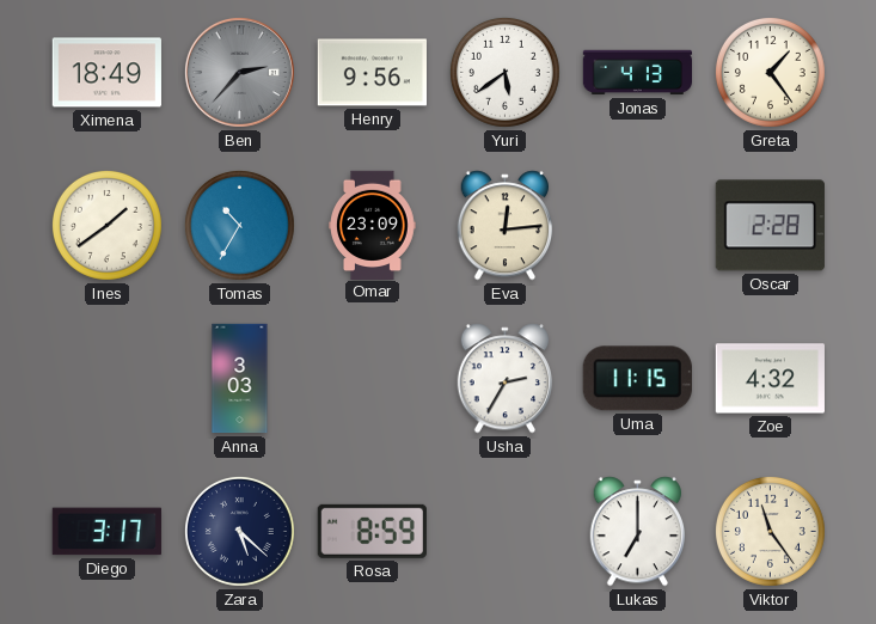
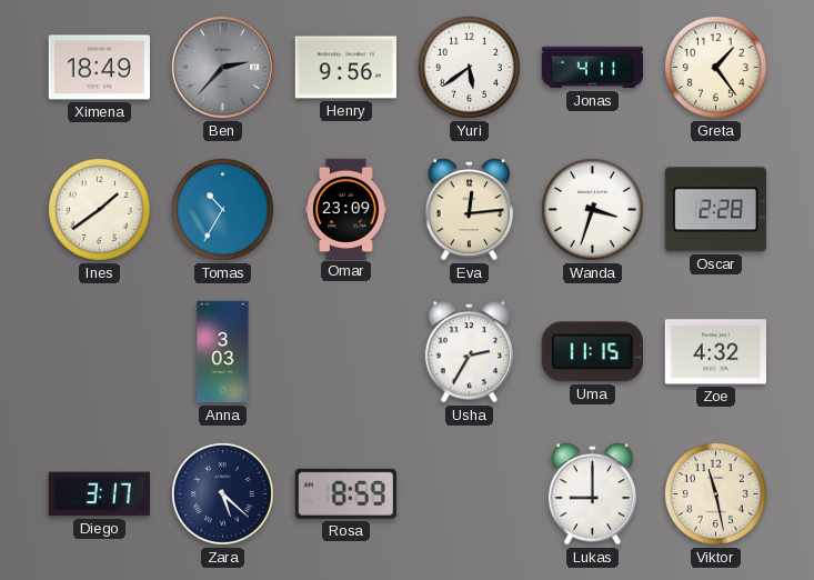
Jonas: 4:13 -> 4:11 (592, 68)
Wanda: none -> 3:33 (592, 209)
Lukas: 7:00 -> 9:00 (593, 494)
Viktor: 11:24 -> 11:28 (715, 493)
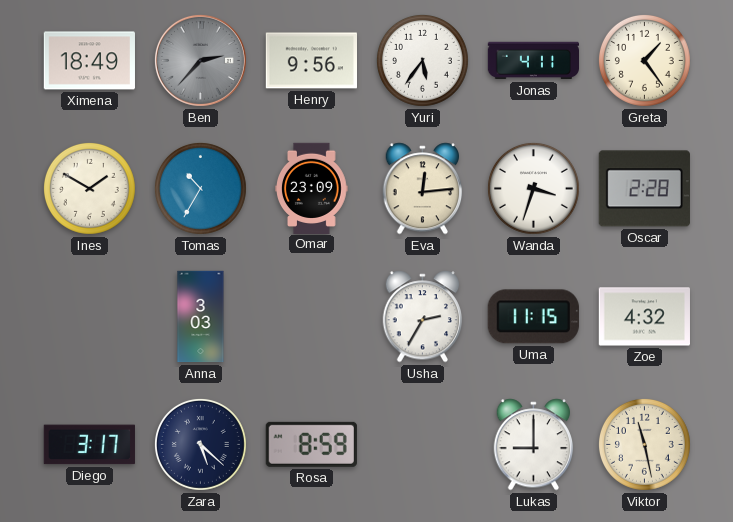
Yuri: 5:39 -> 5:36 (422, 60)
Ines: 1:39 -> 1:50 (89, 188)
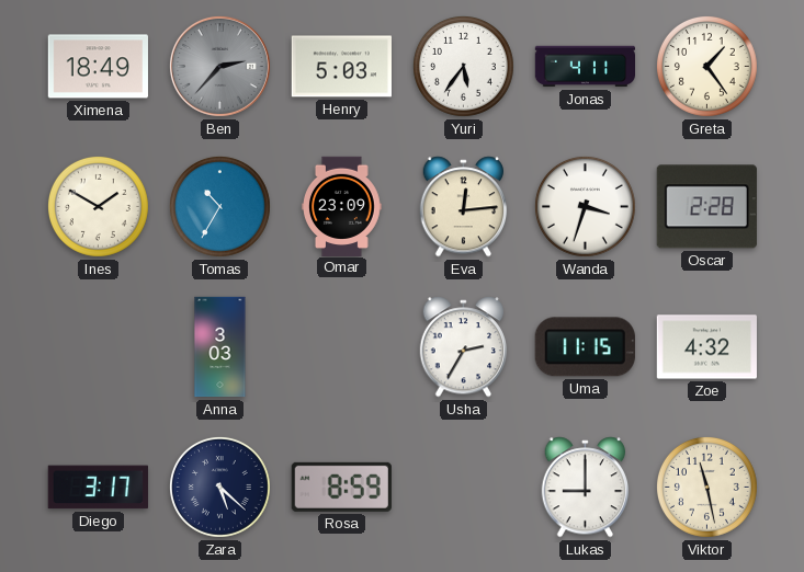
Henry: 9:56 -> 5:03 (341, 67)
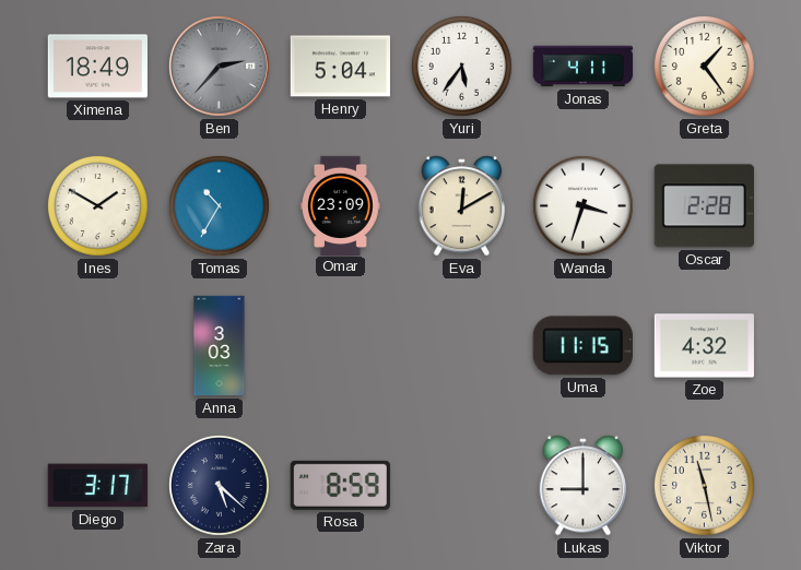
Henry: 5:03 -> 5:04 (340, 67)
Eva: 12:14 -> 12:10 (462, 206)
Usha: 2:35 -> none (464, 347)
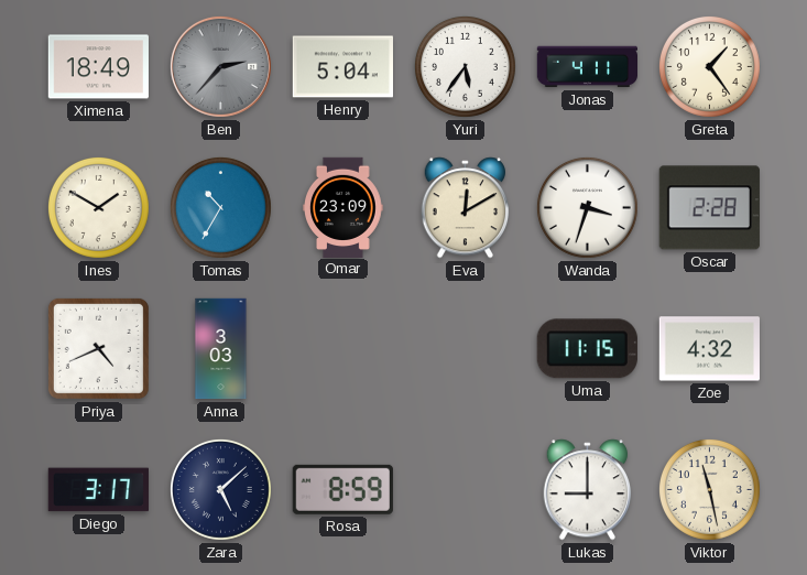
Priya: none -> 4:41 (98, 348)
Zara: 5:22 -> 5:08 (220, 489)
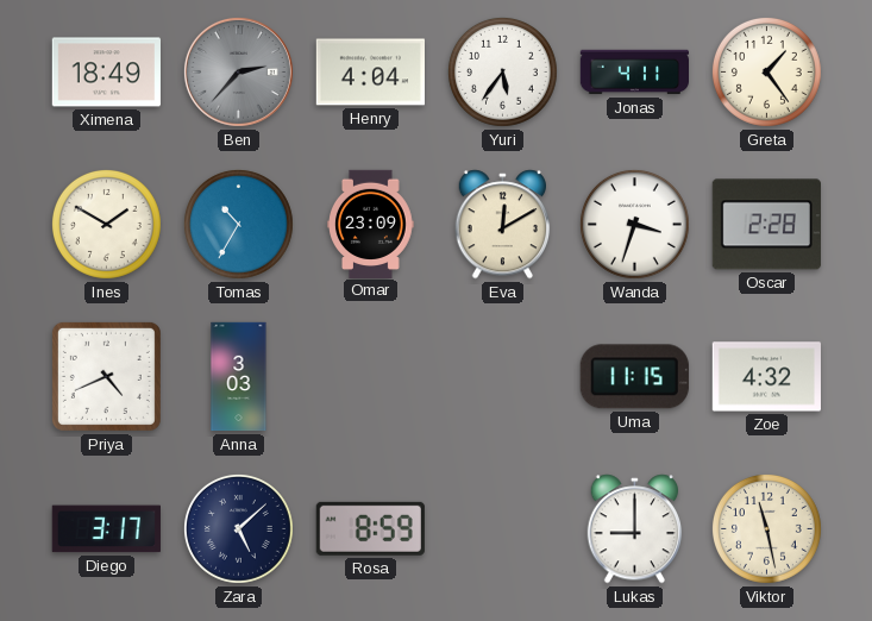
Henry: 5:04 -> 4:04 (370, 73)
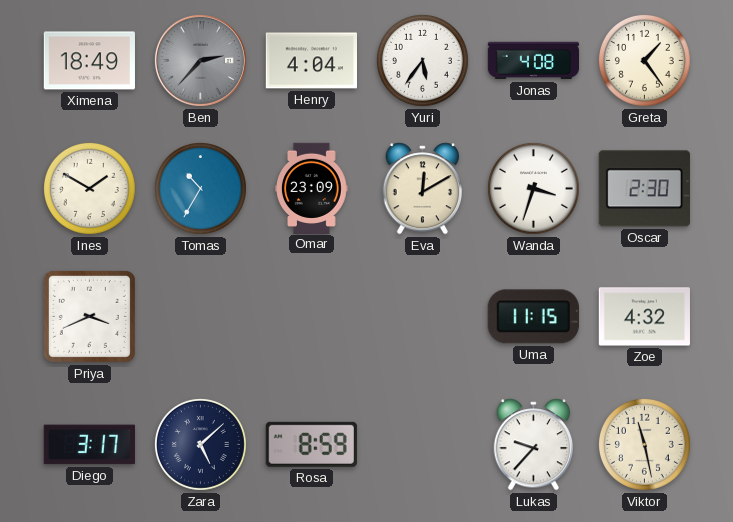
Jonas: 4:11 -> 4:08 (533, 61)
Oscar: 2:28 -> 2:30 (644, 189)
Priya: 4:41 -> 3:41 (89, 316)
Anna: 3:03 -> none (239, 377)
Lukas: 9:00 -> 9:37 (534, 445)
